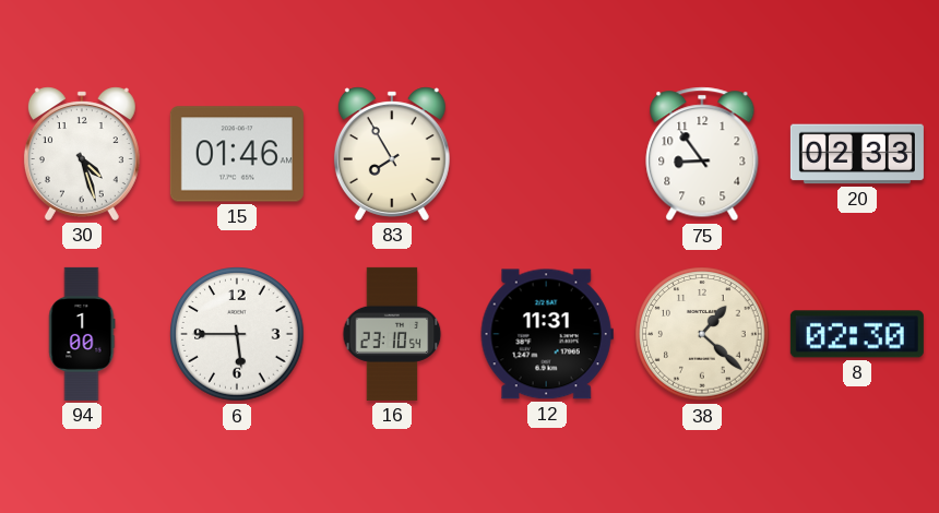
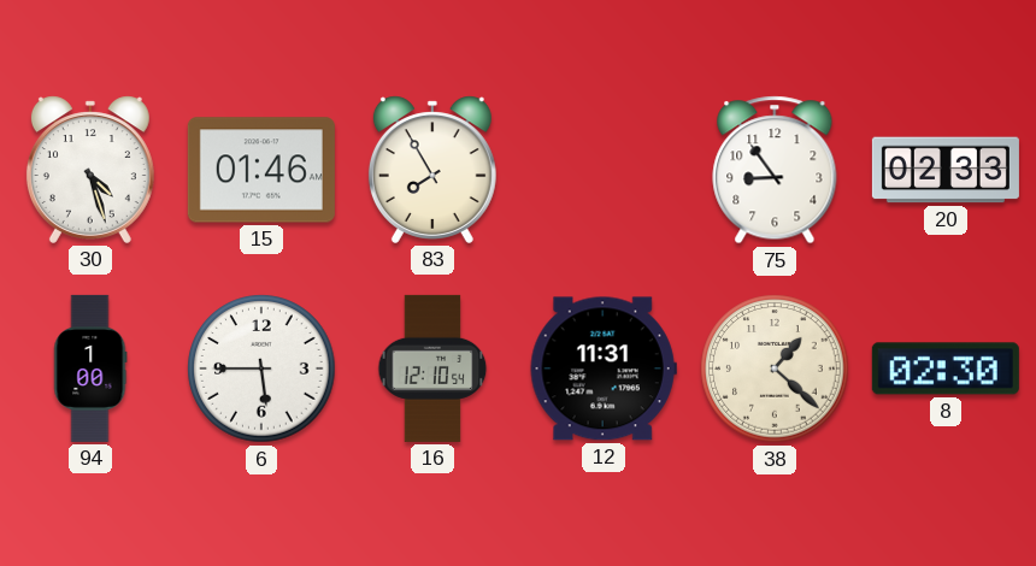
16: 23:10 -> 12:10 (432, 369)
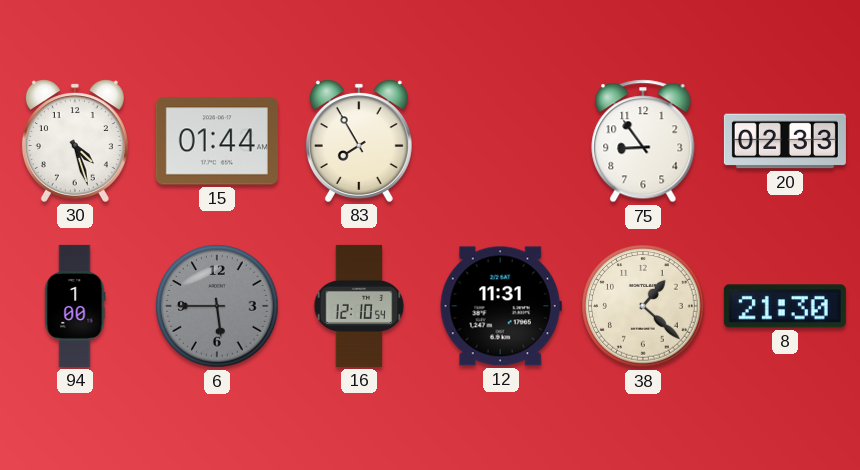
15: 01:46 -> 01:44 (217, 141)
6 dial: white -> grey (217, 306)
8: 02:30 -> 21:30 (785, 306)
